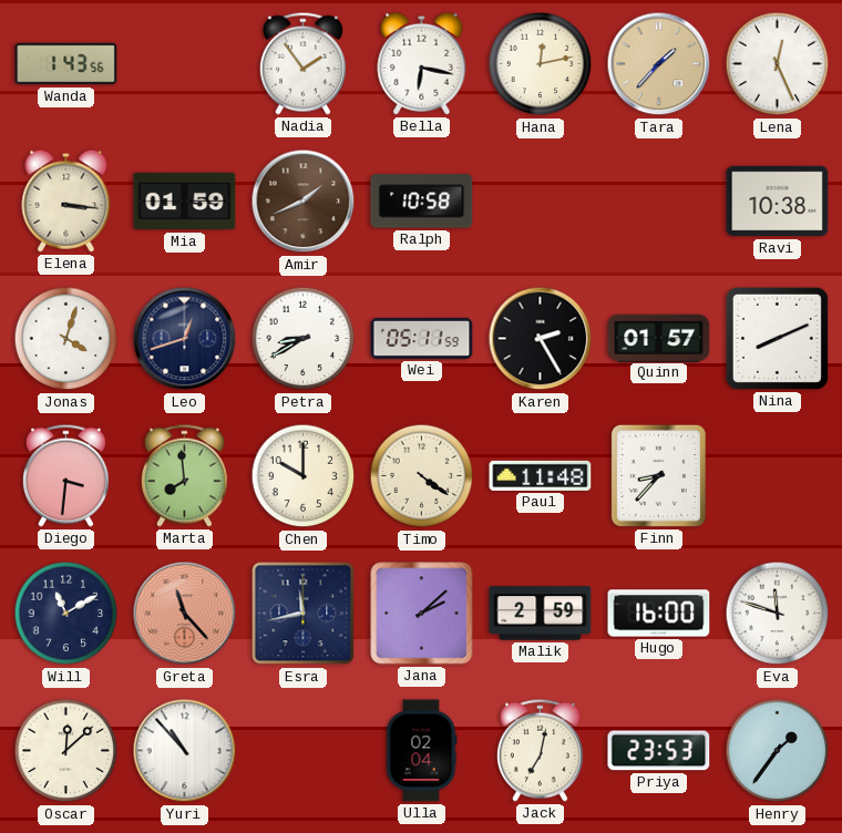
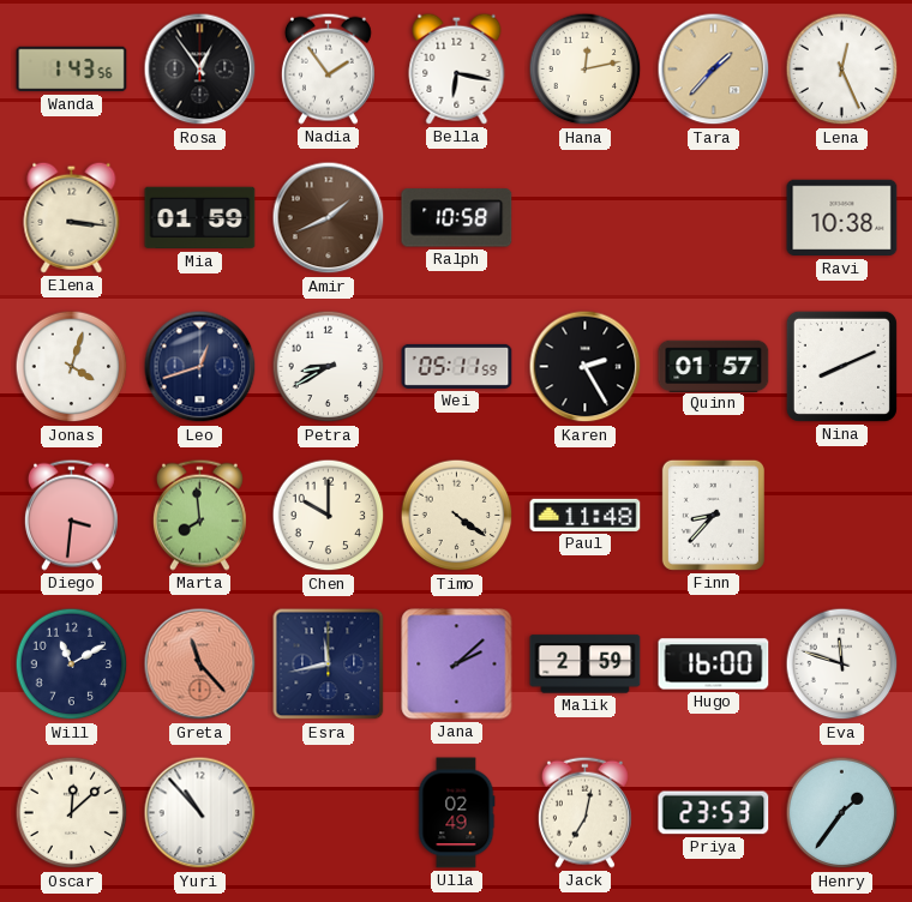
Rosa: none -> 12:54 (200, 70)
Ulla: 02:04 -> 02:49 (456, 813)
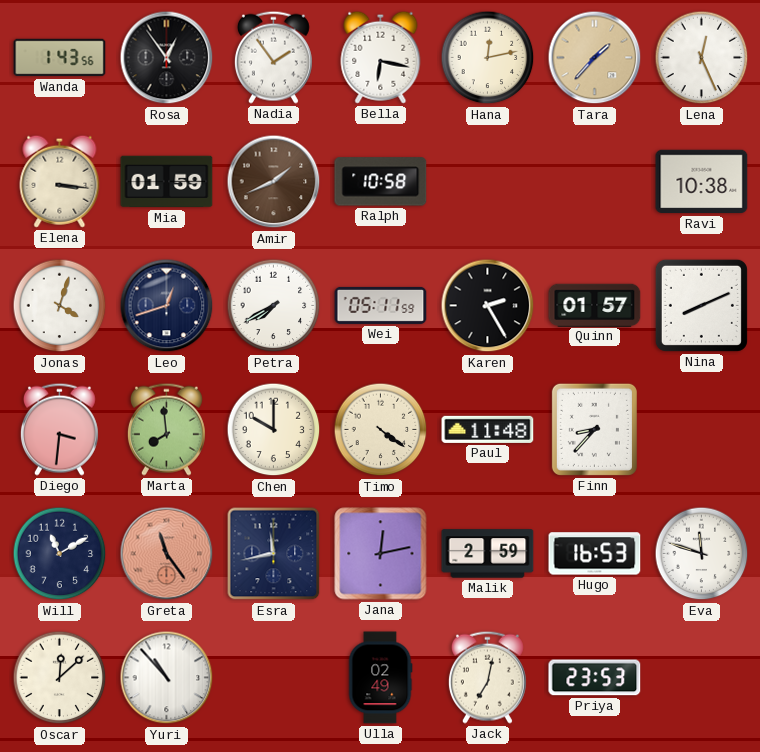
Petra: 8:40 -> 7:40 (274, 306)
Greta: 11:23 -> 11:24 (167, 554)
Jana: 2:08 -> 12:13 (381, 554)
Hugo: 16:00 -> 16:53 (595, 554)
Henry: 1:36 -> none (842, 813)
